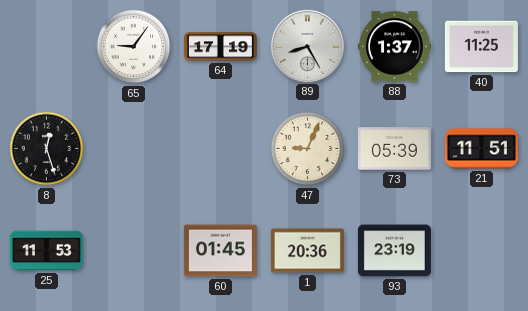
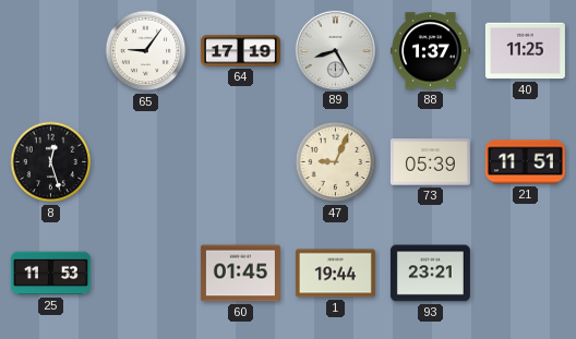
1: 20:36 -> 19:44 (335, 274)
93: 23:19 -> 23:21 (430, 274)
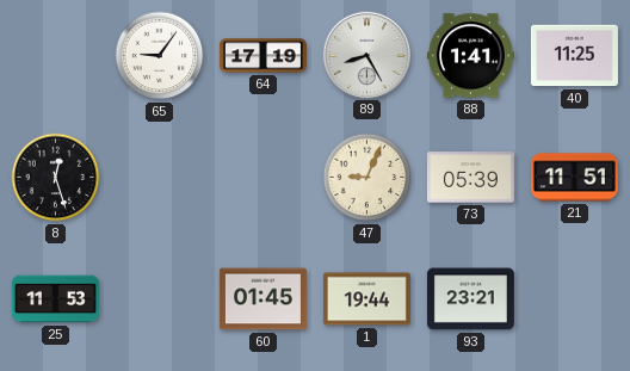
88: 1:37 -> 1:41 (470, 56)
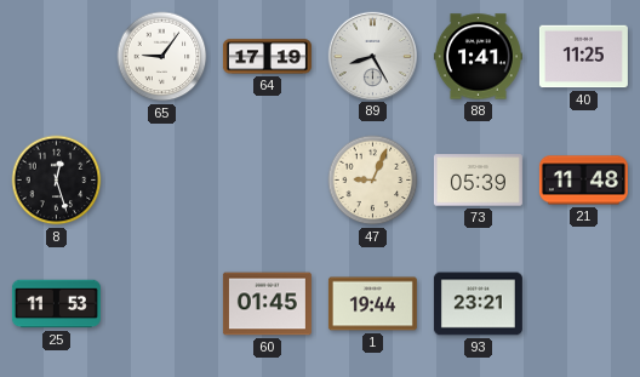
21: 11:51 -> 11:48 (583, 181)
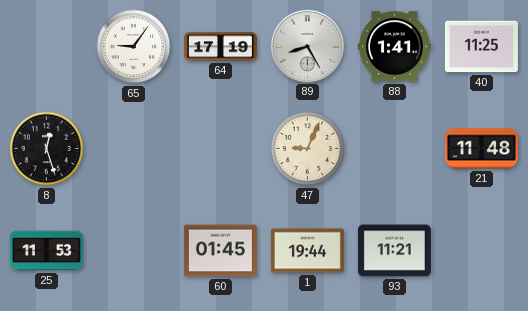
73: 05:39 -> none (478, 181)
93: 23:21 -> 11:21 (394, 251)
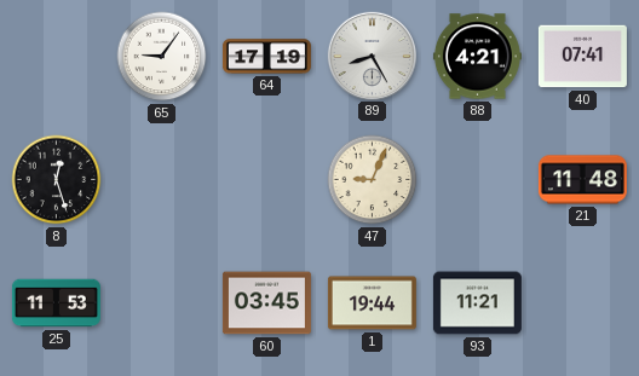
88: 1:41 -> 4:21 (477, 57)
40: 11:25 -> 07:41 (582, 57)
60: 01:45 -> 03:45 (266, 303)
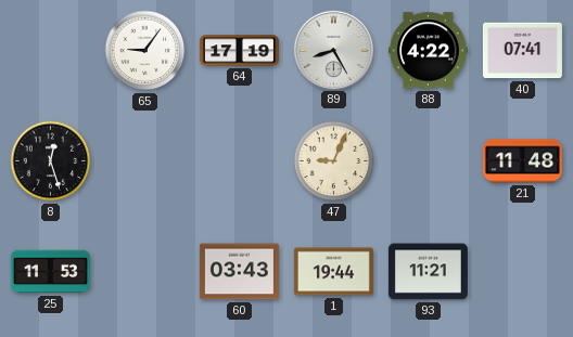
88: 4:21 -> 4:22 (428, 51)
60: 03:45 -> 03:43 (239, 272)
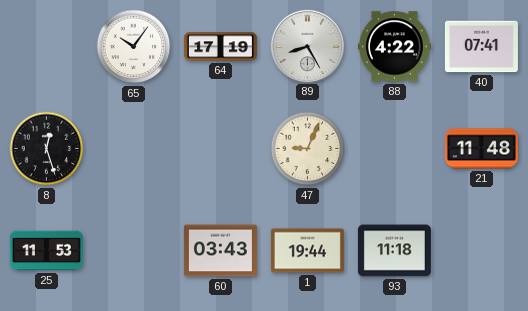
65: 9:06 -> 10:06 (134, 47)
93: 11:21 -> 11:18 (394, 251)
